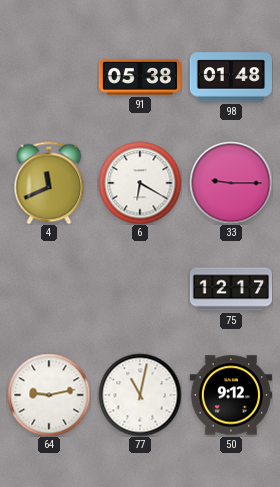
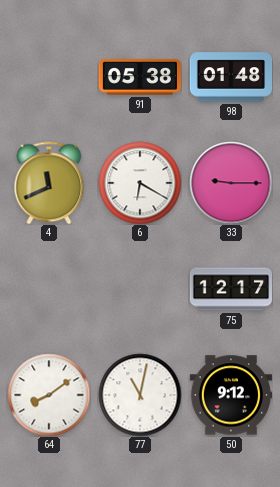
64: 9:13 -> 8:09 (49, 395)
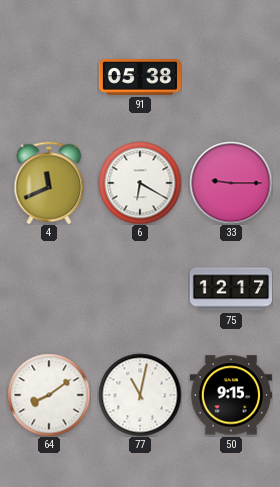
98: 01:48 -> none (230, 77)
50: 9:12 -> 9:15 (230, 395)
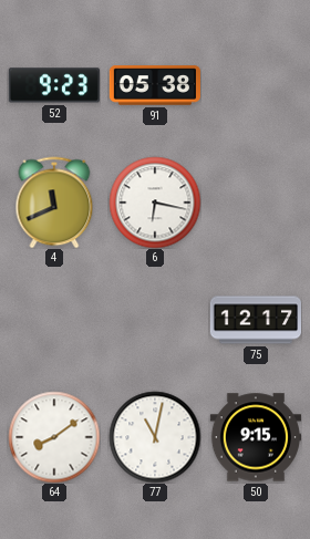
52: none -> 9:23 (54, 85)
6: 6:20 -> 6:17 (155, 203)
33: 9:15 -> none (231, 183)
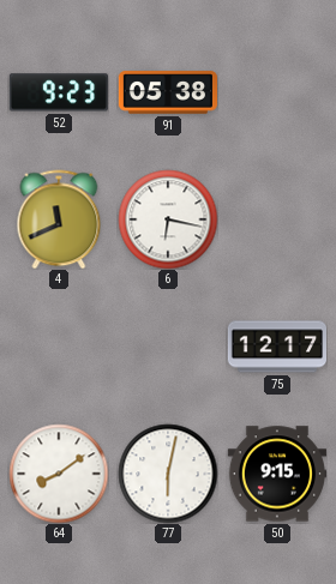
77: 11:02 -> 6:02 (168, 474)
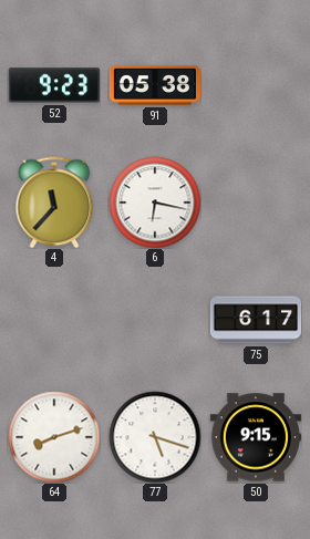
4: 11:41 -> 11:37 (54, 203)
75: 12:17 -> 6:17 (255, 320)
64: 8:09 -> 8:12 (54, 437)
77: 6:02 -> 5:18 (155, 437)
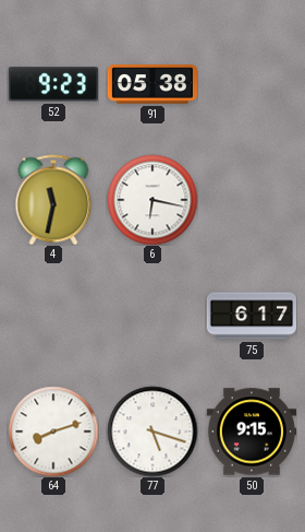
4: 11:37 -> 11:32 (53, 200)
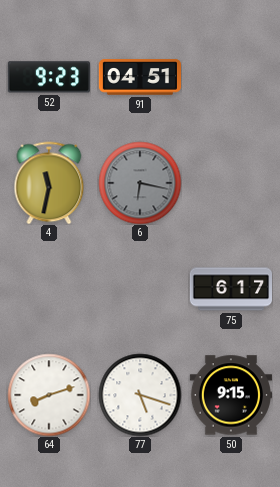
91: 05:38 -> 04:51 (139, 77)
6 dial: white -> grey (140, 183)
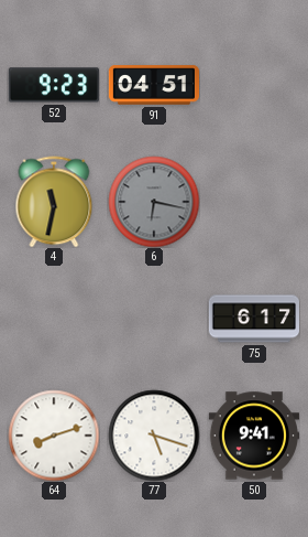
50: 9:15 -> 9:41 (253, 436)
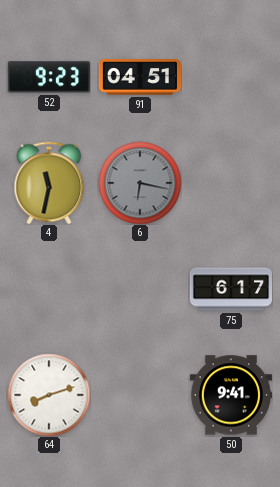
77: 5:18 -> none (154, 436)
